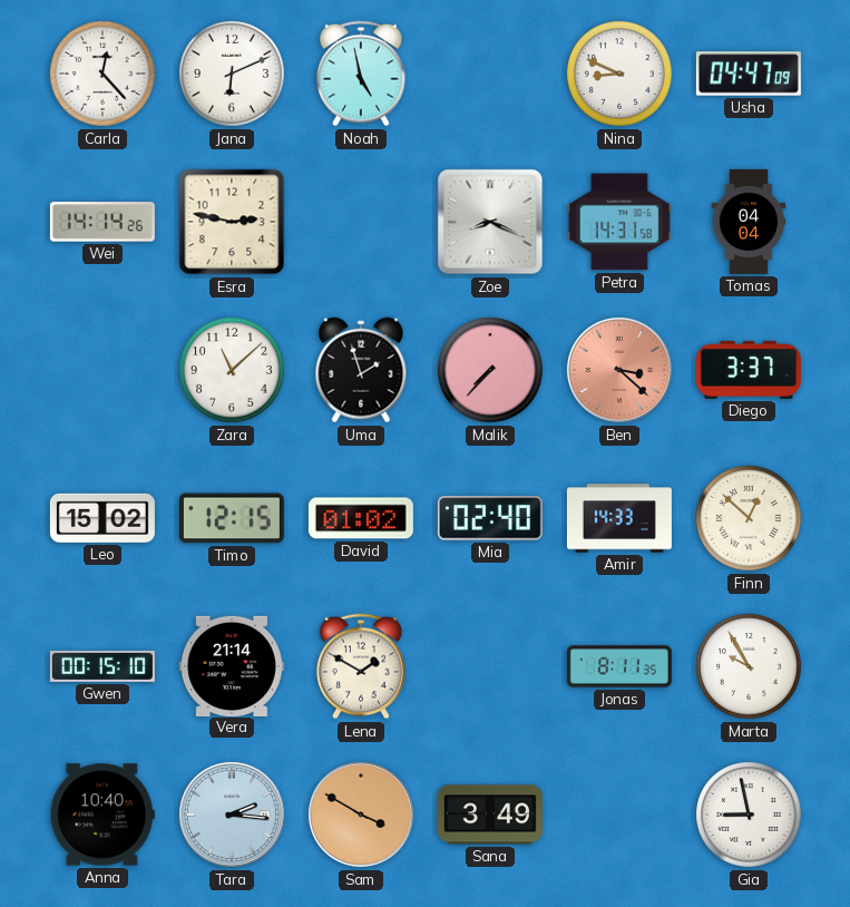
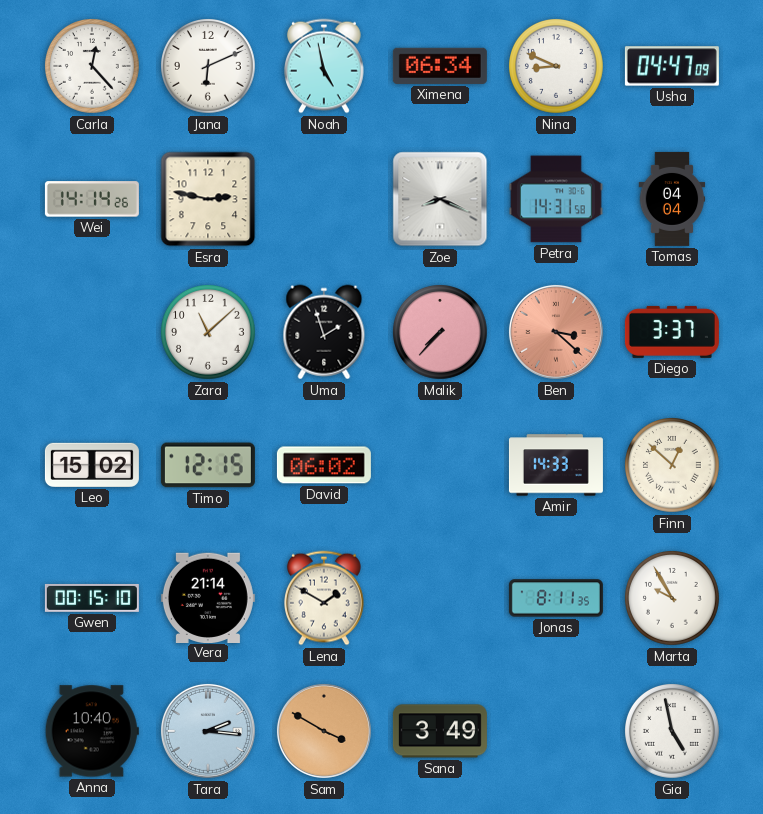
Ximena: none -> 06:34 (440, 66)
David: 01:02 -> 06:02 (324, 465)
Mia: 02:40 -> none (490, 518)
Gia: 8:58 -> 4:58 (673, 732)
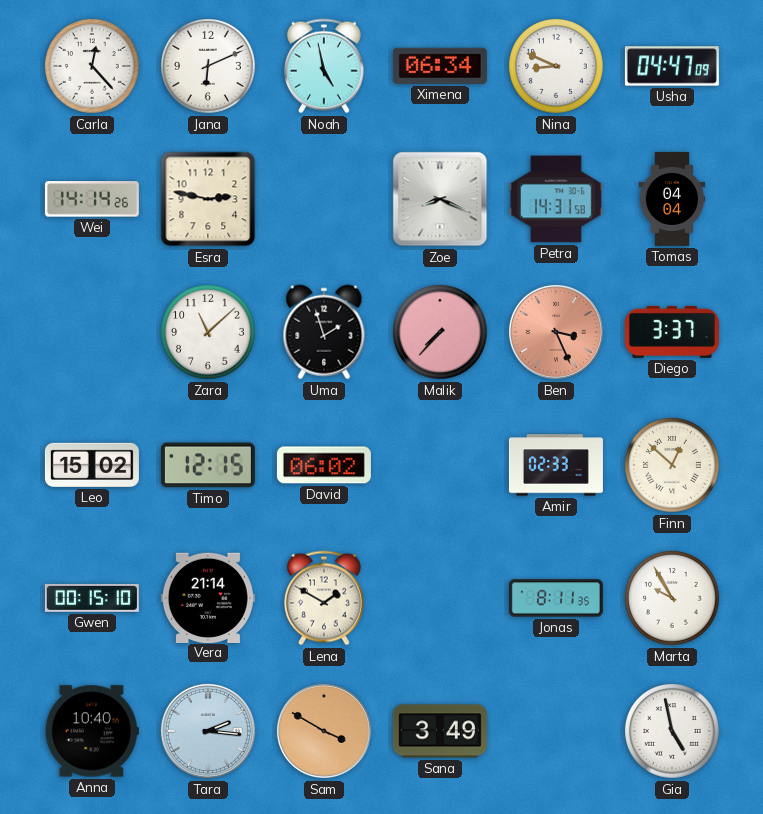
Ben: 3:22 -> 3:26 (556, 332)
Amir: 14:33 -> 02:33 (556, 465)
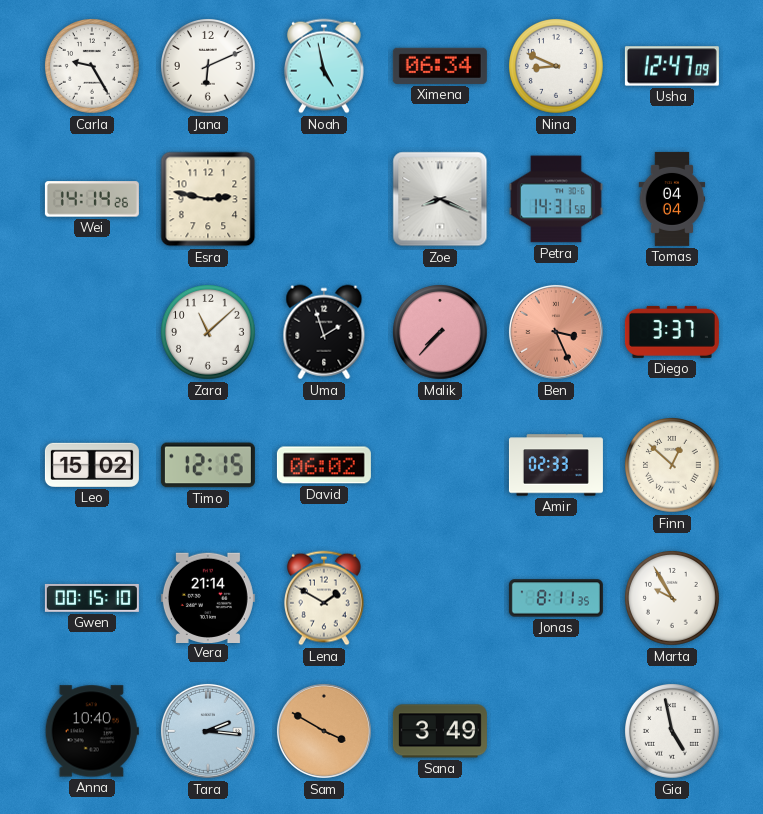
Carla: 12:23 -> 9:25 (93, 67)
Usha: 04:47 -> 12:47 (672, 66)
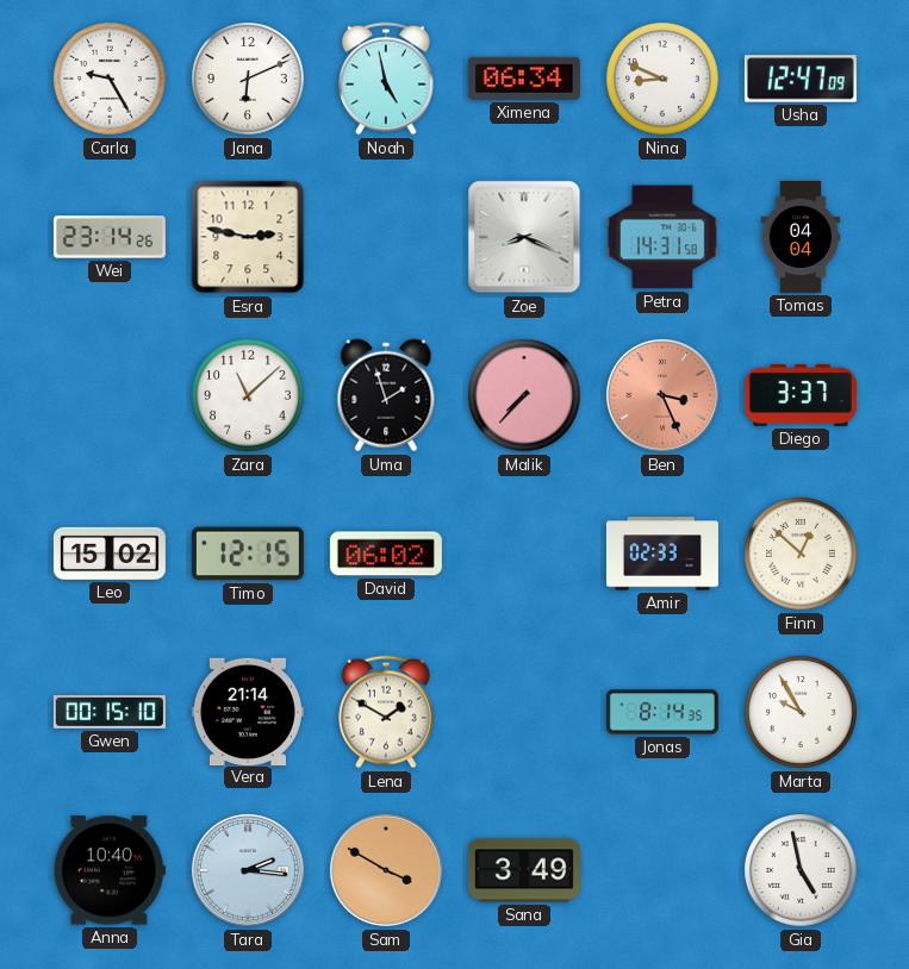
Wei: 14:14 -> 23:14 (110, 237)
Jonas: 8:11 -> 8:14 (662, 712)
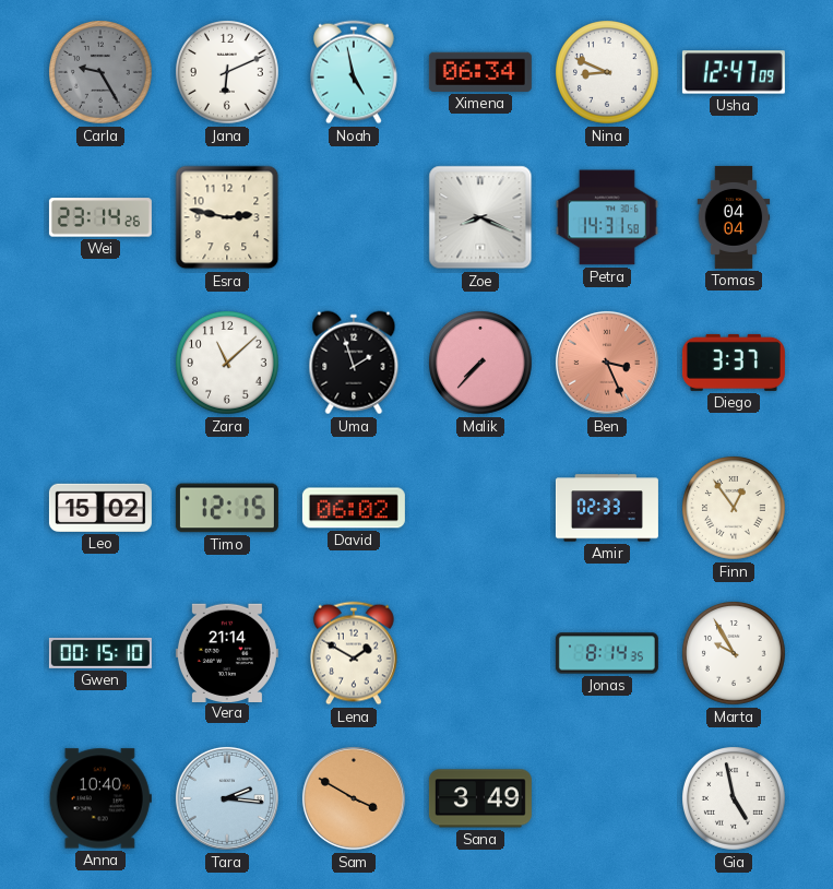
Carla dial: white -> grey (102, 73)
Finn: 12:52 -> 12:54 (735, 509)
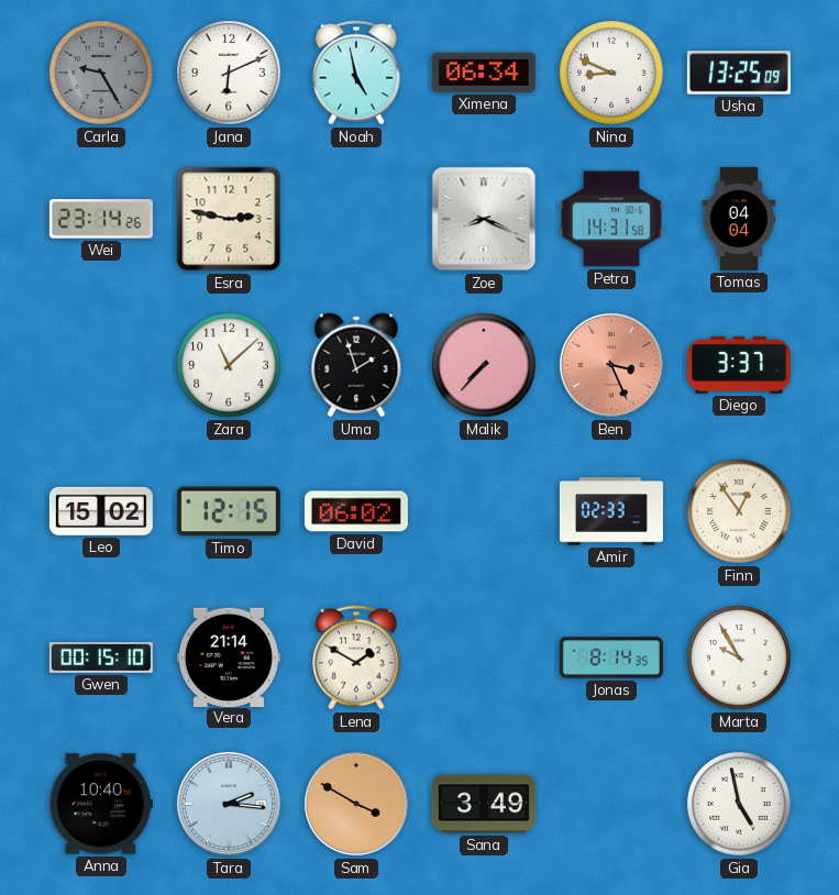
Usha: 12:47 -> 13:25 (739, 73)
